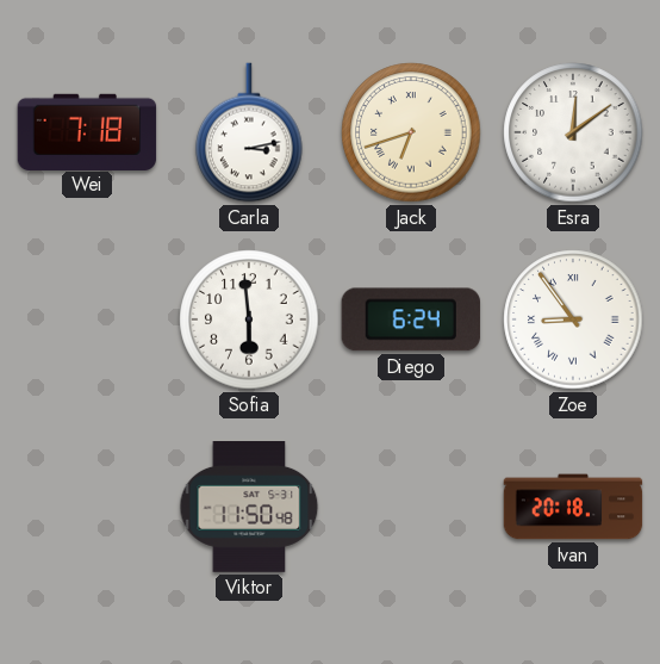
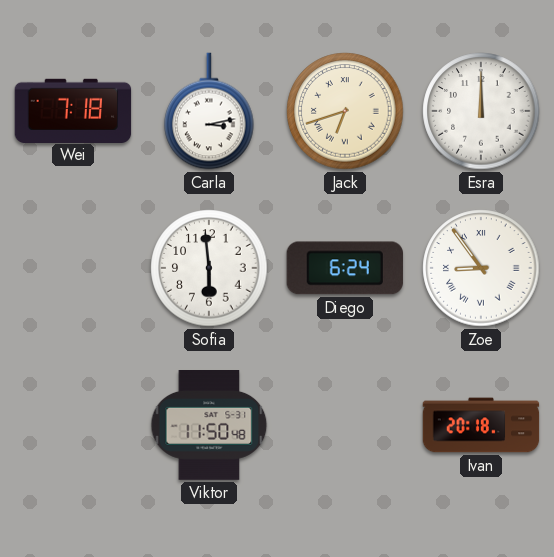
Esra: 12:09 -> 12:00 (481, 111)
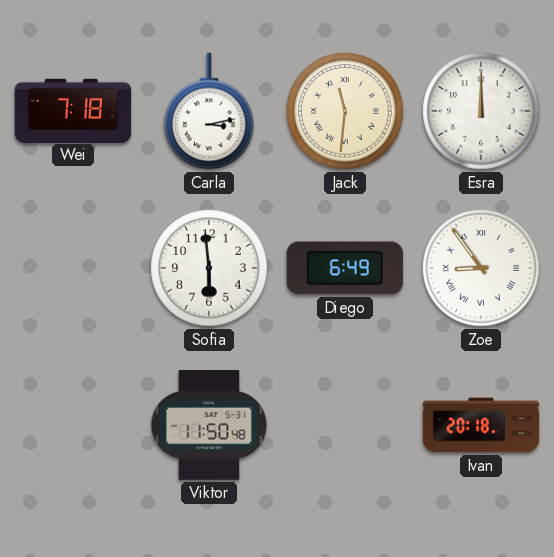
Jack: 6:42 -> 11:31 (345, 111)
Diego: 6:24 -> 6:49 (344, 268)
